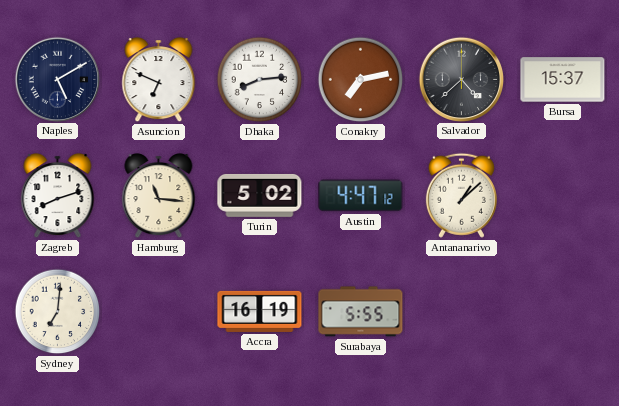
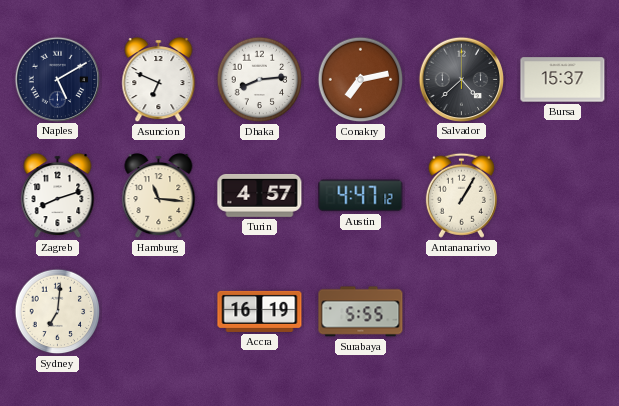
Turin: 5:02 -> 4:57 (260, 195)
Antananarivo: 1:08 -> 1:05 (461, 195)
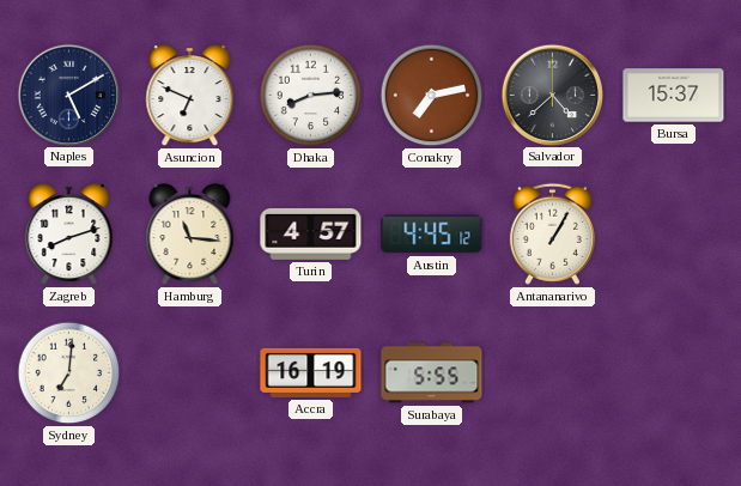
Austin: 4:47 -> 4:45 (432, 235)
